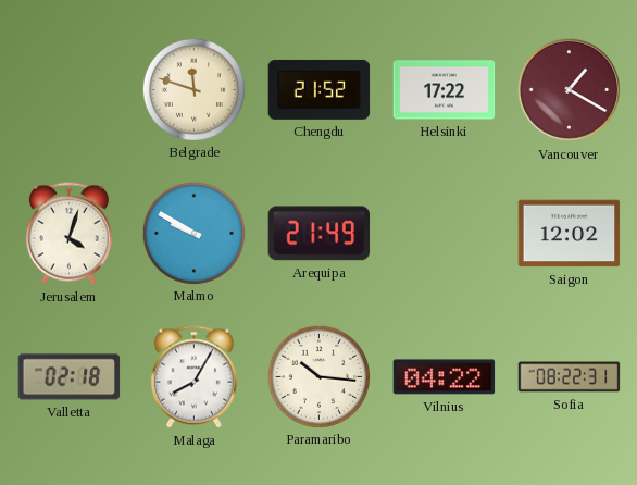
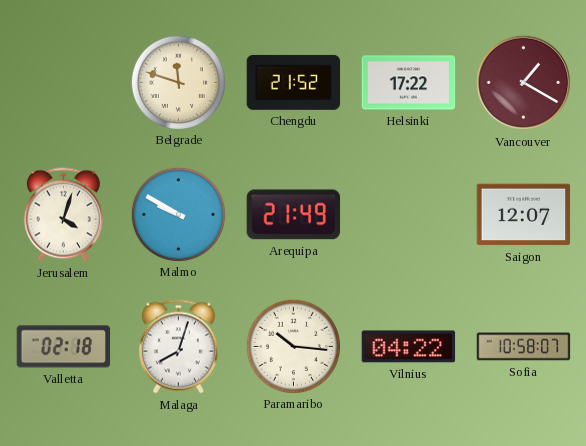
Saigon: 12:02 -> 12:07 (524, 215)
Malaga: 8:05 -> 8:03 (178, 347)
Sofia: 08:22 -> 10:58 (524, 347)
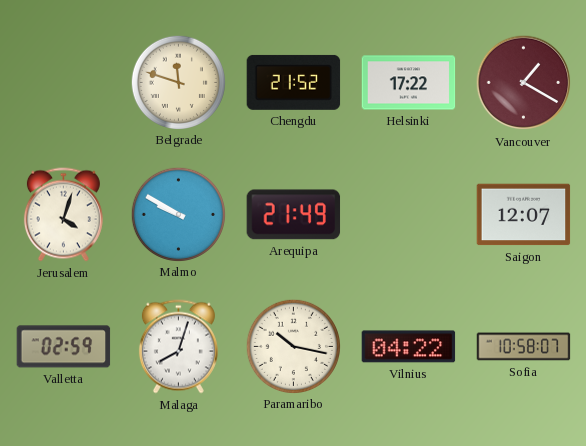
Valletta: 02:18 -> 02:59 (64, 347)
Paramaribo: 10:16 -> 10:17 (293, 346)
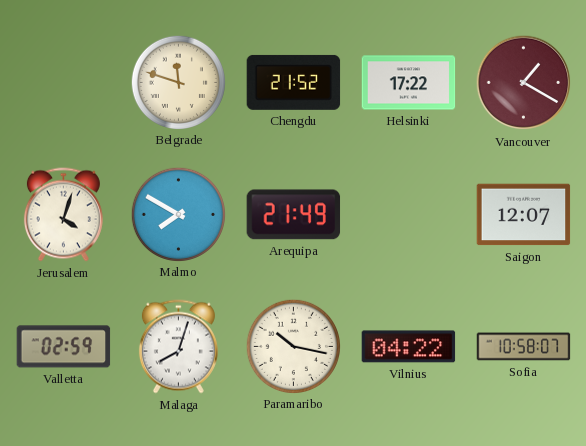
Malmo: 9:50 -> 7:50 (178, 214)
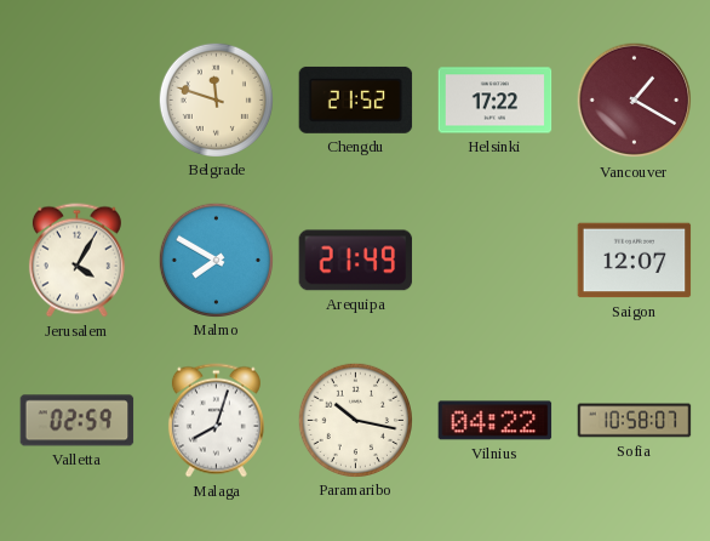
Jerusalem: 4:03 -> 4:05 (76, 261)
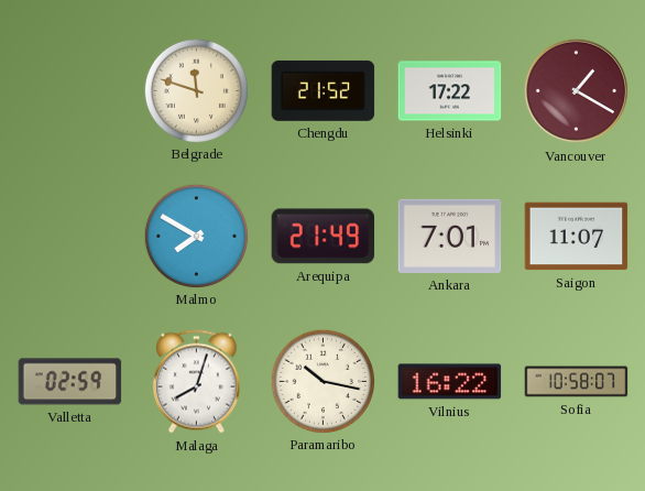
Jerusalem: 4:05 -> none (76, 261)
Ankara: none -> 7:01 (450, 236)
Saigon: 12:07 -> 11:07 (577, 237)
Vilnius: 04:22 -> 16:22 (450, 382)
